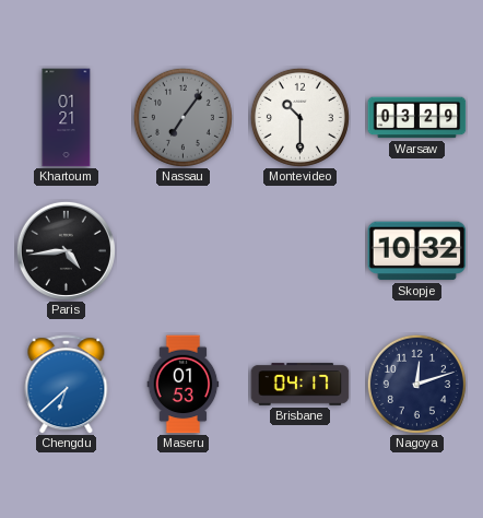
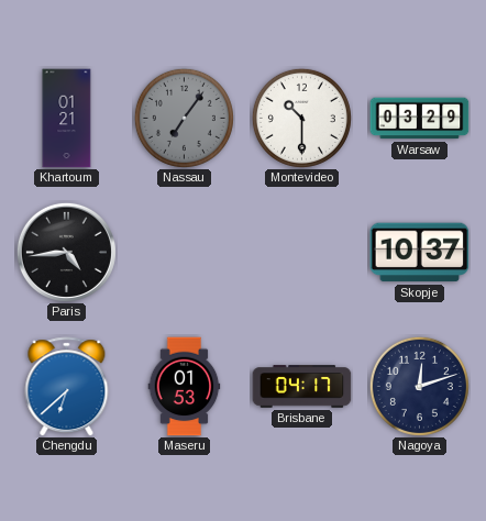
Skopje: 10:32 -> 10:37 (420, 253)
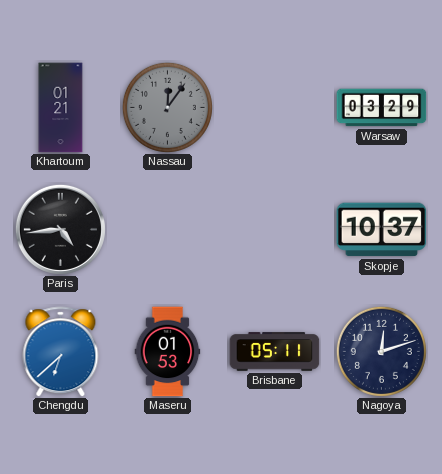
Nassau: 7:06 -> 12:06 (167, 107)
Montevideo: 10:30 -> none (301, 118)
Brisbane: 04:17 -> 05:11 (275, 352)
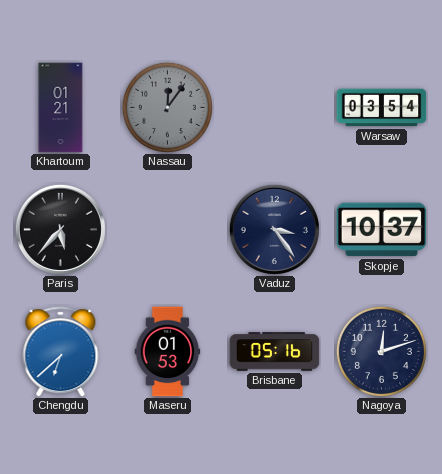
Warsaw: 03:29 -> 03:54 (382, 108)
Paris: 4:44 -> 5:37 (60, 229)
Vaduz: none -> 3:24 (274, 229)
Brisbane: 05:11 -> 05:16 (275, 352)
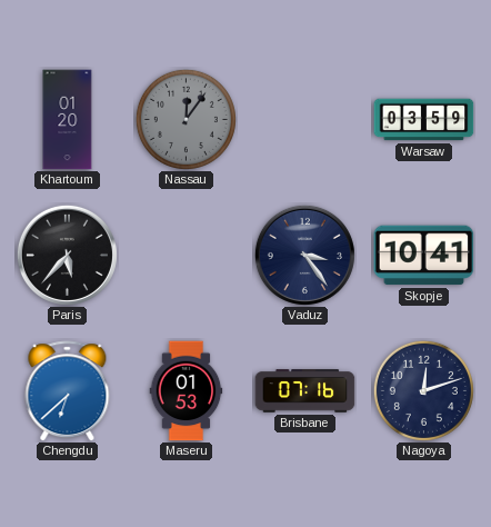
Khartoum: 01:21 -> 01:20 (68, 120)
Warsaw: 03:54 -> 03:59 (424, 120)
Skopje: 10:37 -> 10:41 (424, 256)
Brisbane: 05:16 -> 07:16 (305, 391)
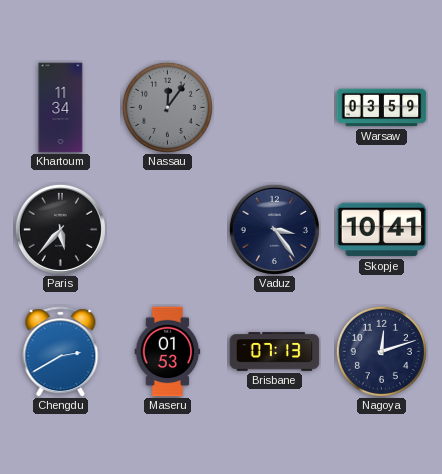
Khartoum: 01:20 -> 11:34 (61, 108)
Chengdu: 6:38 -> 2:40 (61, 352)
Brisbane: 07:16 -> 07:13 (275, 352)
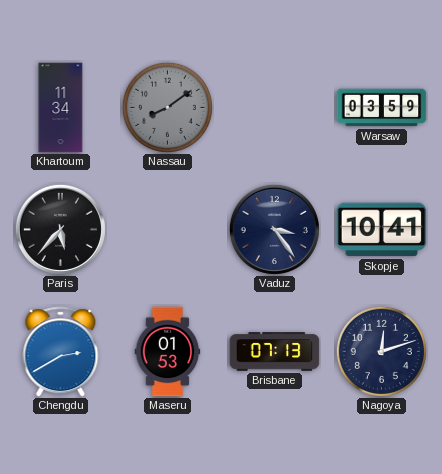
Nassau: 12:06 -> 8:09 (167, 107)
